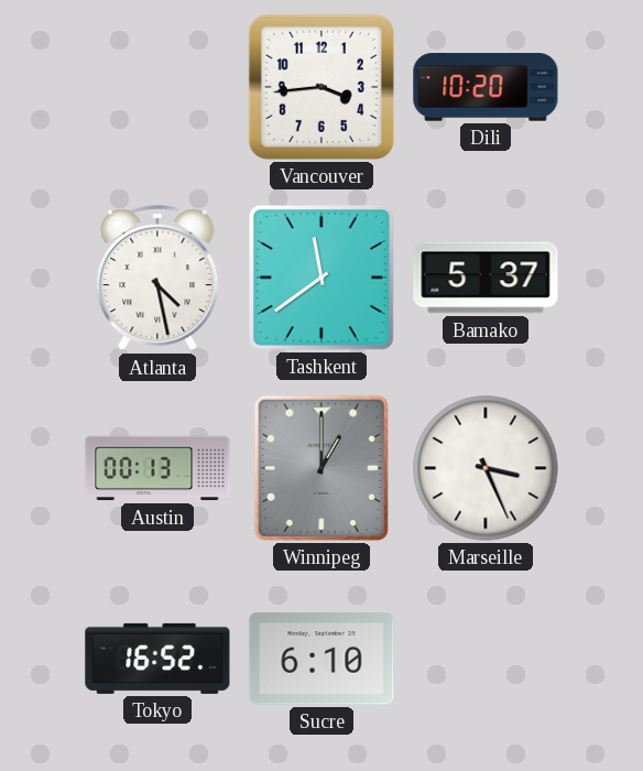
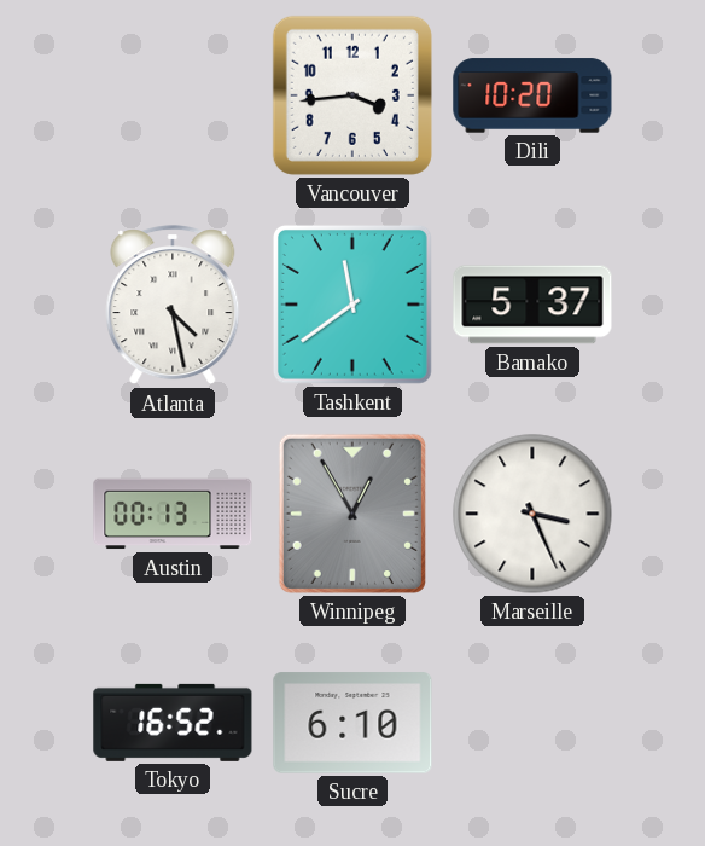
Winnipeg: 1:00 -> 12:55 (353, 514)
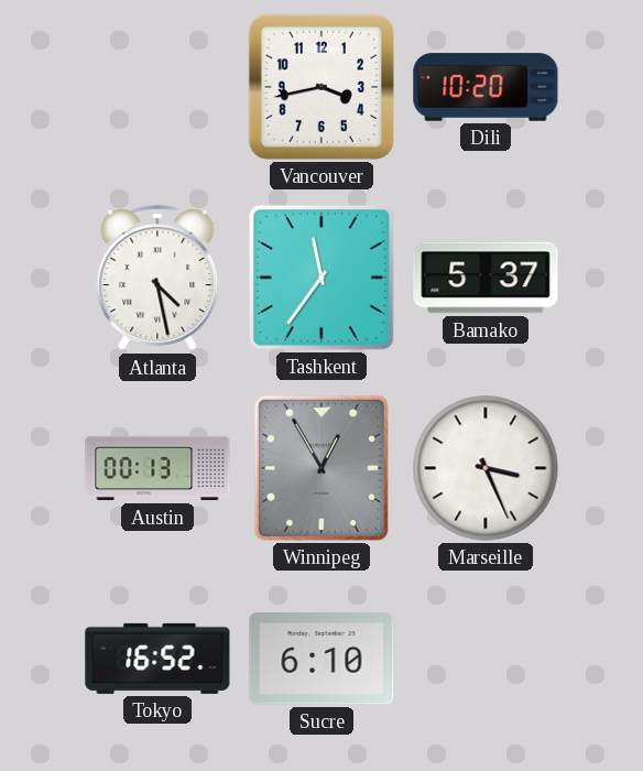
Vancouver: 3:44 -> 3:43 (321, 87)
Tashkent: 11:39 -> 11:36 (321, 278)
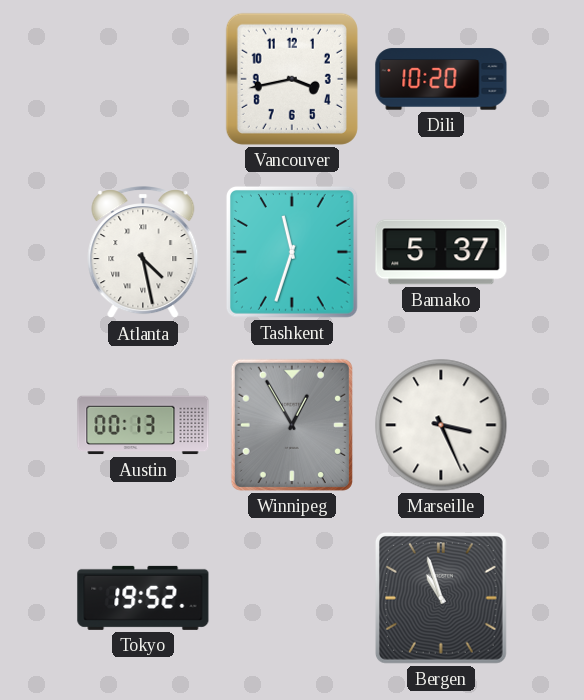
Tashkent: 11:36 -> 11:33 (292, 252)
Tokyo: 16:52 -> 19:52 (143, 598)
Sucre: 6:10 -> none (321, 659)
Bergen: none -> 10:57 (441, 598)
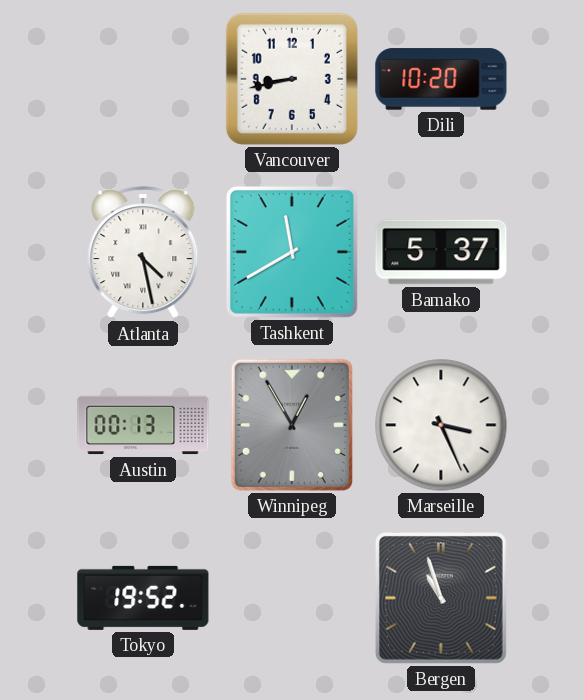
Vancouver: 3:43 -> 8:43 (292, 79)
Tashkent: 11:33 -> 11:40 (292, 252)
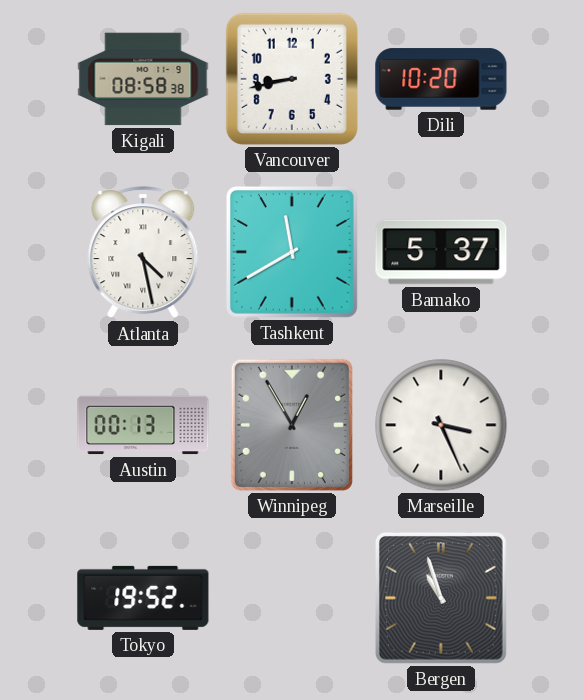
Kigali: none -> 08:58 (143, 79)
